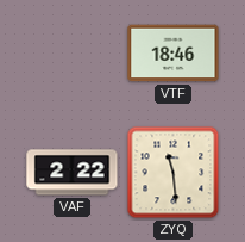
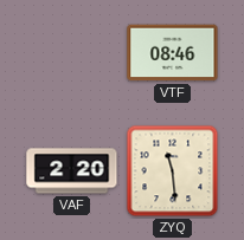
VTF: 18:46 -> 08:46 (173, 53)
VAF: 2:22 -> 2:20 (72, 171)
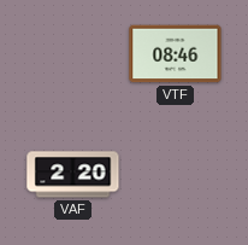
ZYQ: 11:29 -> none (173, 171)
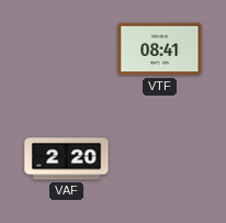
VTF: 08:46 -> 08:41 (160, 49)
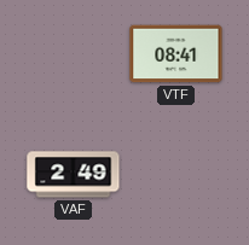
VAF: 2:20 -> 2:49 (74, 175)
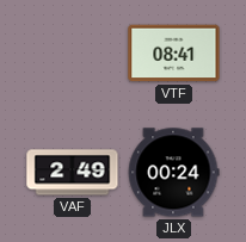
JLX: none -> 00:24 (173, 173)
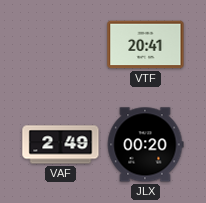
VTF: 08:41 -> 20:41 (146, 45)
JLX: 00:24 -> 00:20 (145, 145)
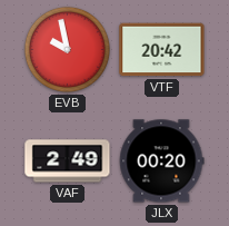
EVB: none -> 9:58 (67, 49)
VTF: 20:41 -> 20:42 (162, 50)
